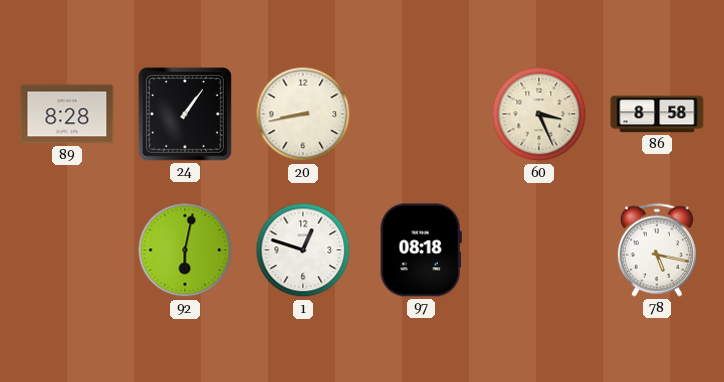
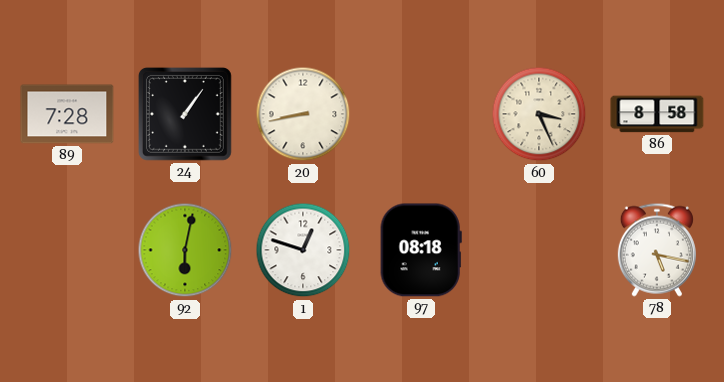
89: 8:28 -> 7:28 (67, 114)
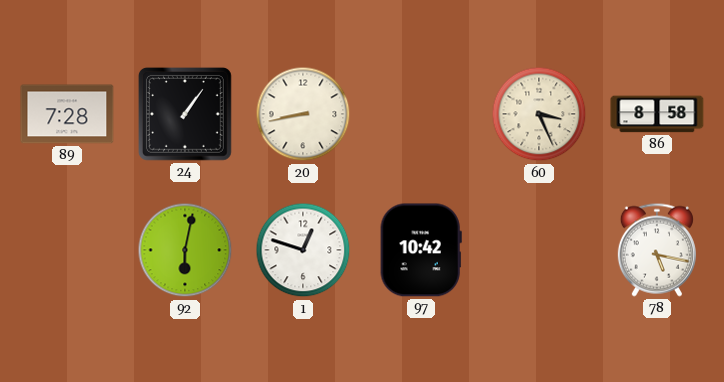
97: 08:18 -> 10:42 (421, 250)
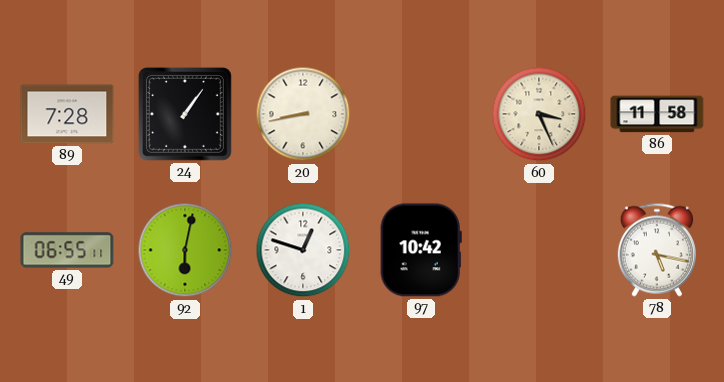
86: 8:58 -> 11:58 (657, 114)
49: none -> 06:55 (67, 250)
